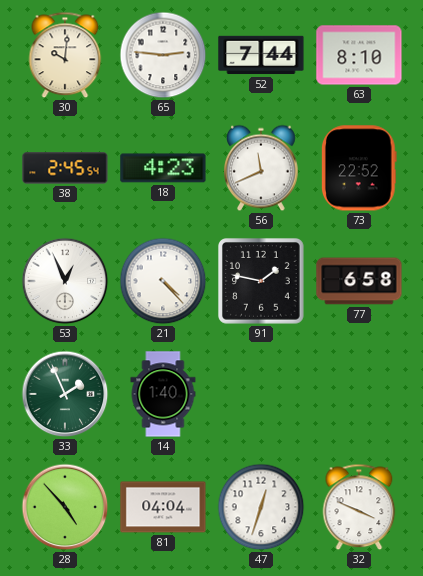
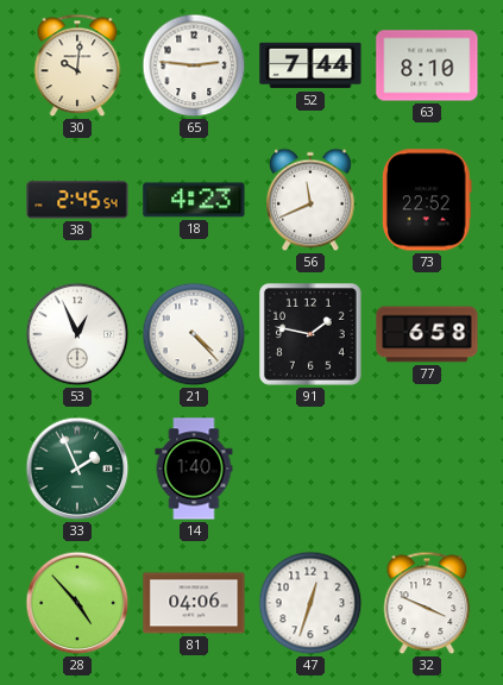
81: 04:04 -> 04:06 (194, 603)
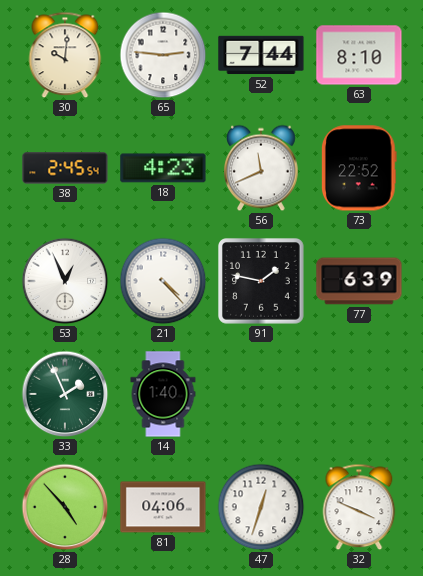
77: 6:58 -> 6:39 (359, 281)
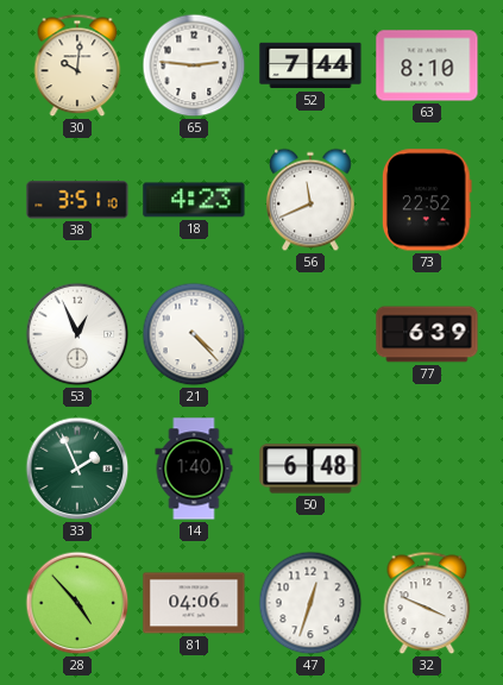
38: 2:45 -> 3:51 (77, 200)
91: 1:47 -> none (262, 282)
50: none -> 6:48 (310, 469)
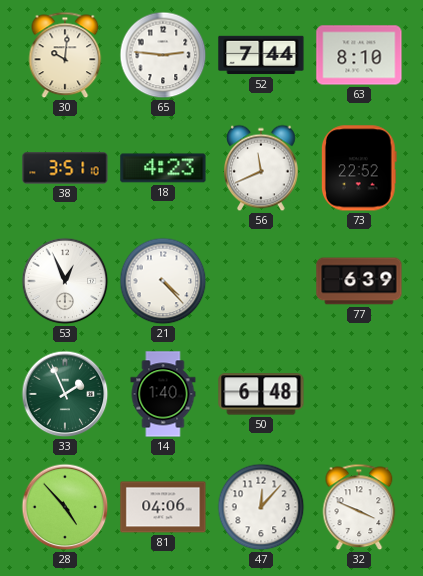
47: 12:33 -> 12:07 (261, 507)
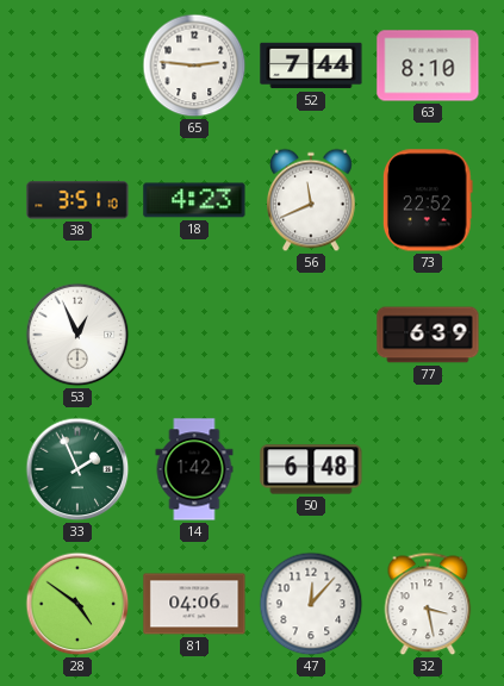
30: 10:01 -> none (65, 55)
21: 4:23 -> none (163, 281)
14: 1:40 -> 1:42 (194, 469)
28: 4:53 -> 4:51 (77, 604)
32: 3:49 -> 3:28 (428, 604)
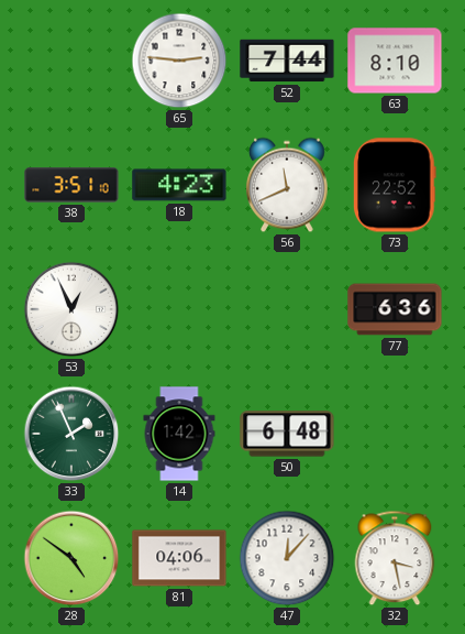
77: 6:39 -> 6:36 (395, 309)
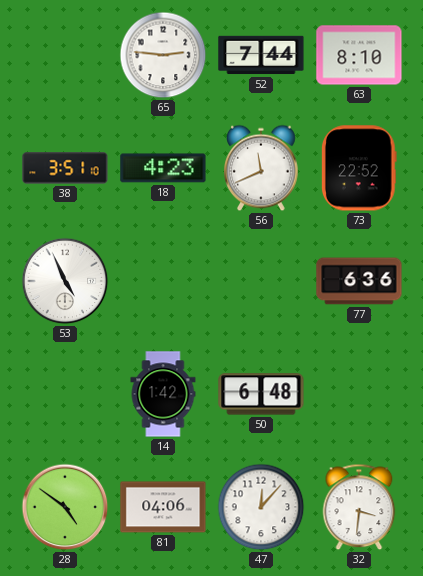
53: 12:56 -> 4:56 (65, 281)
33: 1:56 -> none (71, 434)
32: 3:28 -> 3:31 (359, 507)
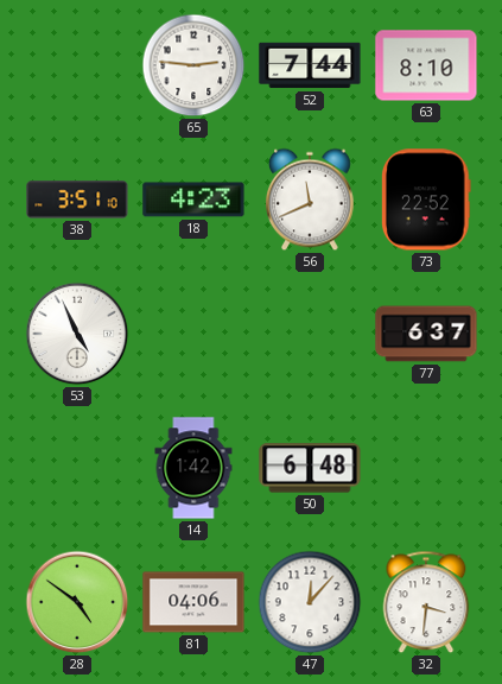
77: 6:36 -> 6:37 (426, 334)
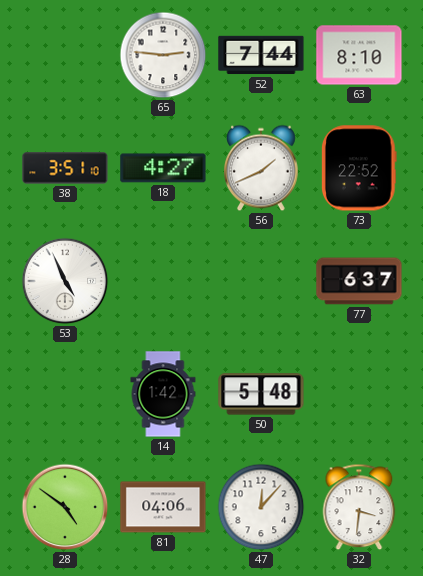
18: 4:23 -> 4:27 (163, 168)
56: 11:41 -> 1:41 (262, 168)
50: 6:48 -> 5:48 (261, 394)
